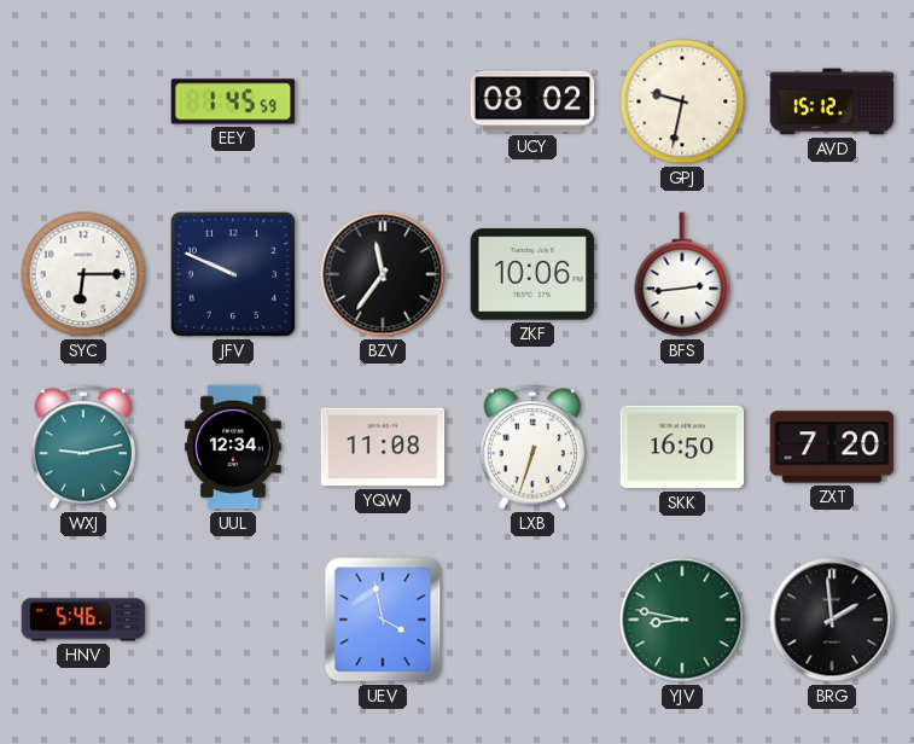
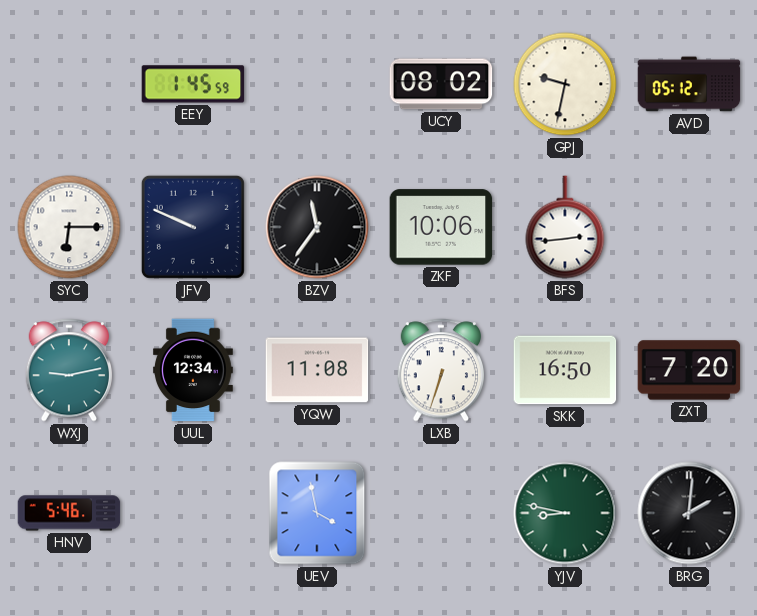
AVD: 15:12 -> 05:12 (689, 84)
BRG: 1:59 -> 2:01 (689, 513)
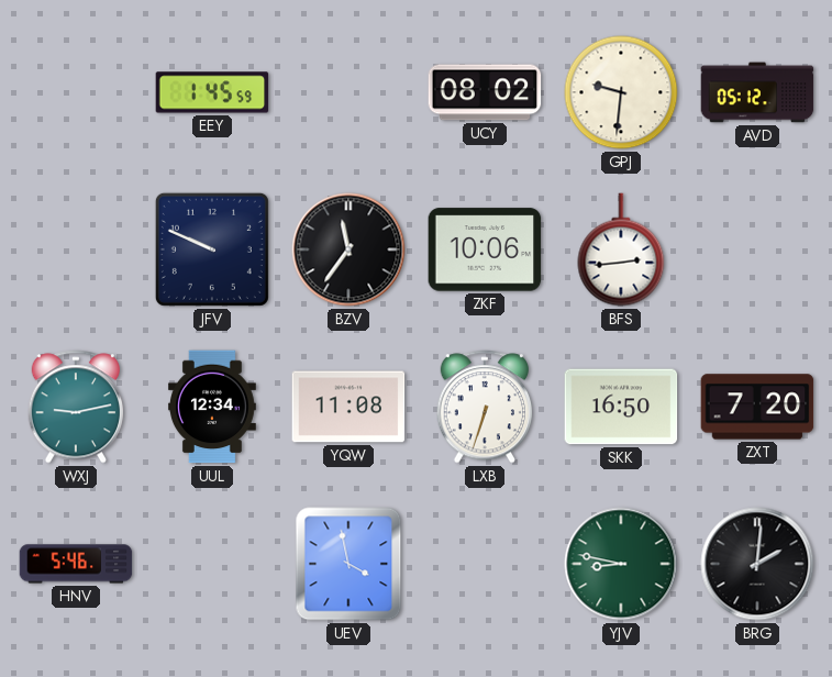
GPJ: 9:32 -> 9:31 (621, 92)
SYC: 6:15 -> none (69, 227)
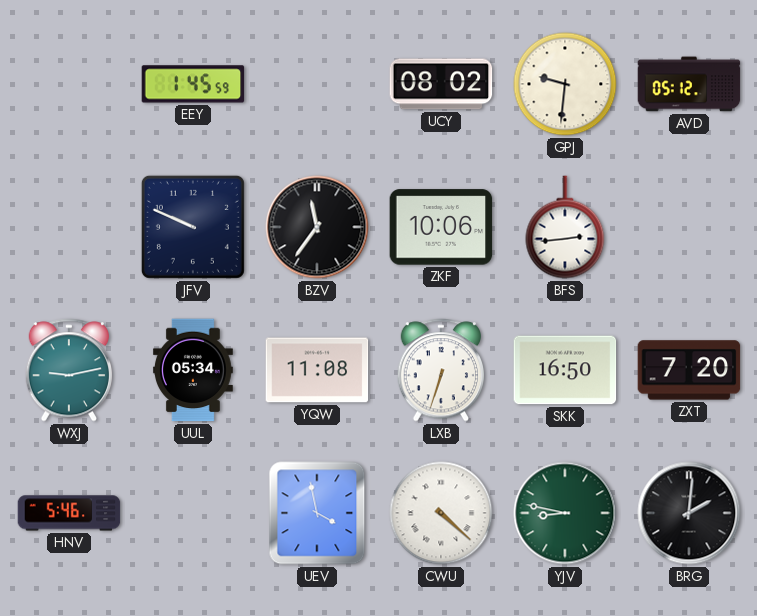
UUL: 12:34 -> 05:34 (193, 370)
CWU: none -> 4:22 (441, 513)
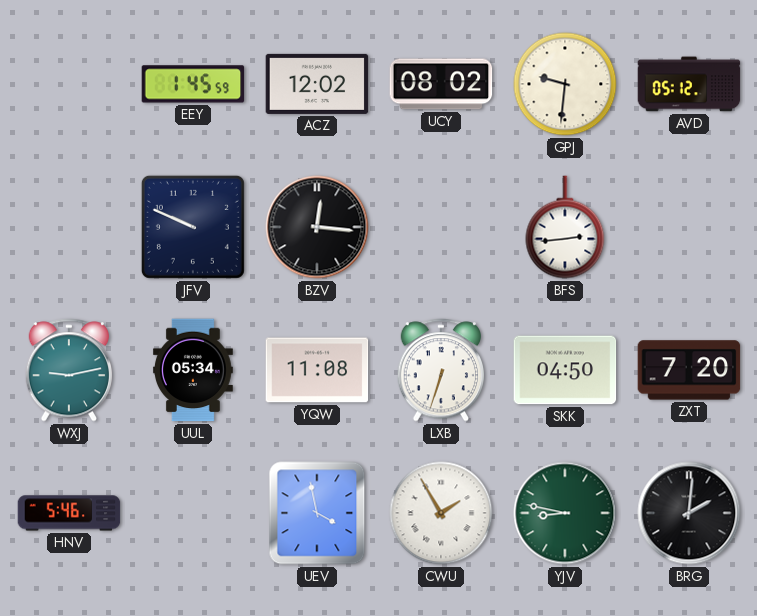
ACZ: none -> 12:02 (317, 84)
BZV: 11:36 -> 12:16 (317, 227)
ZKF: 10:06 -> none (441, 227)
SKK: 16:50 -> 04:50 (565, 370)
CWU: 4:22 -> 1:55 (441, 513)
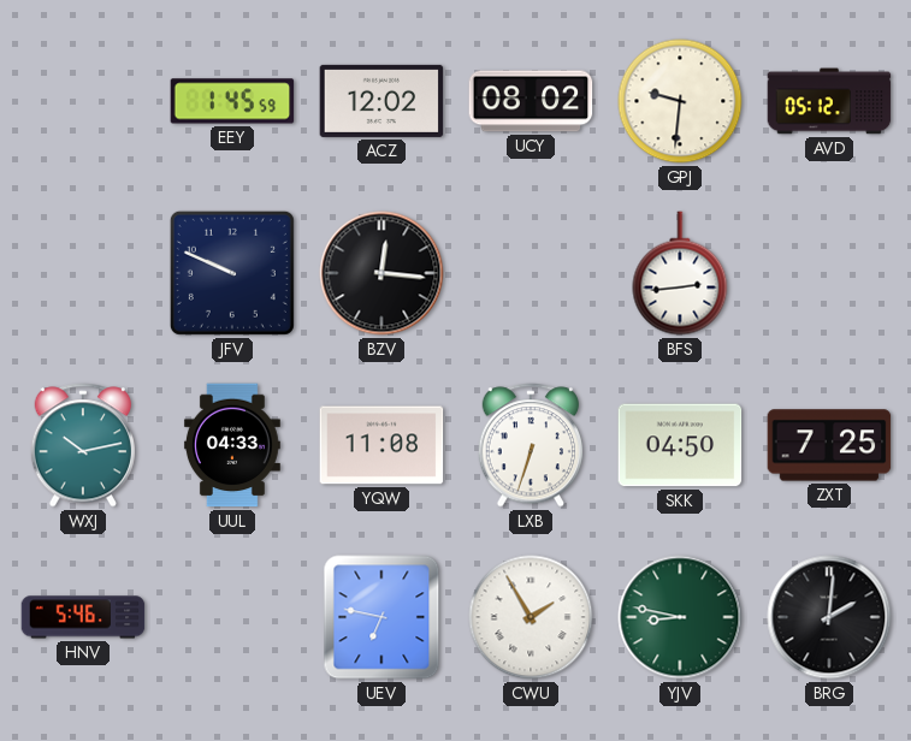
WXJ: 9:13 -> 10:13 (82, 445)
UUL: 05:34 -> 04:33 (232, 445)
ZXT: 7:20 -> 7:25 (829, 445)
UEV: 3:58 -> 6:47 (381, 617)
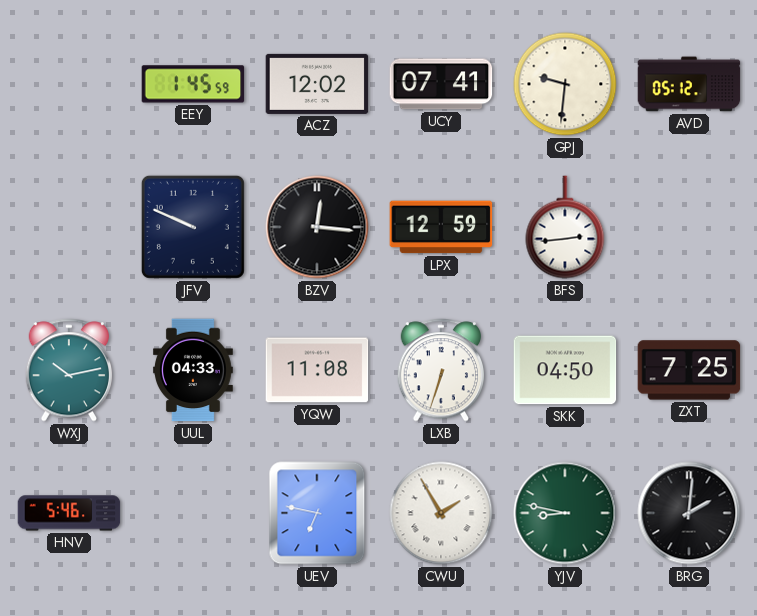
UCY: 08:02 -> 07:41 (441, 84)
LPX: none -> 12:59 (441, 227)
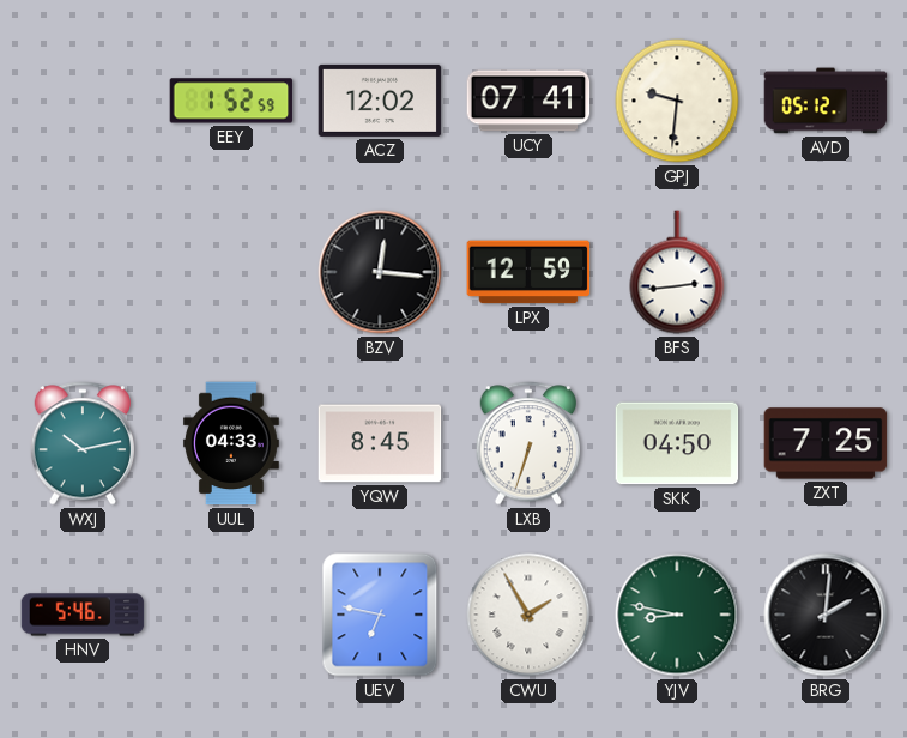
EEY: 1:45 -> 1:52 (231, 101)
JFV: 9:49 -> none (193, 227)
YQW: 11:08 -> 8:45 (380, 443)
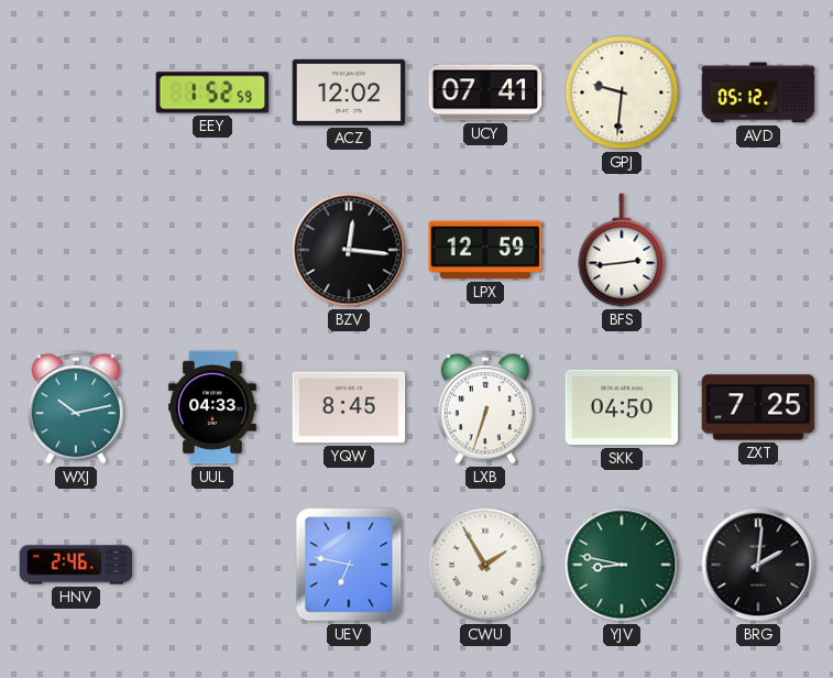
HNV: 5:46 -> 2:46 (76, 565)
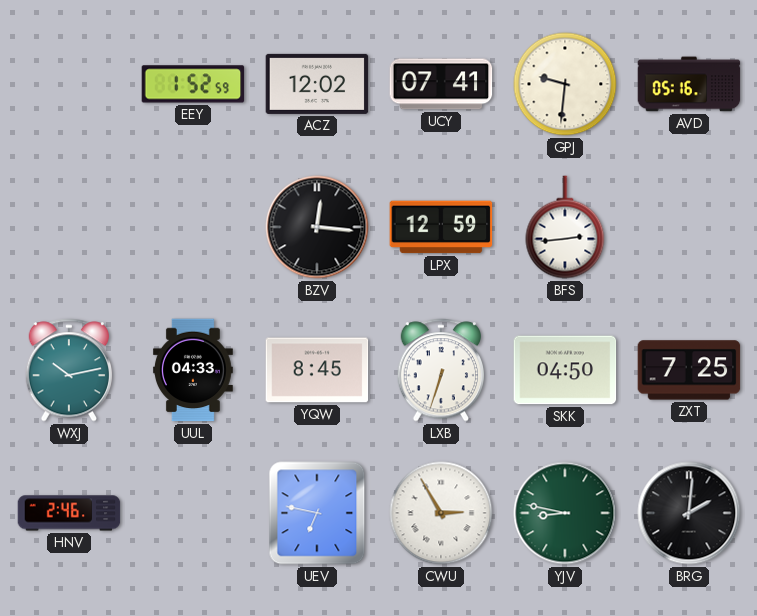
AVD: 05:12 -> 05:16 (689, 84)
CWU: 1:55 -> 2:55 (441, 513)
